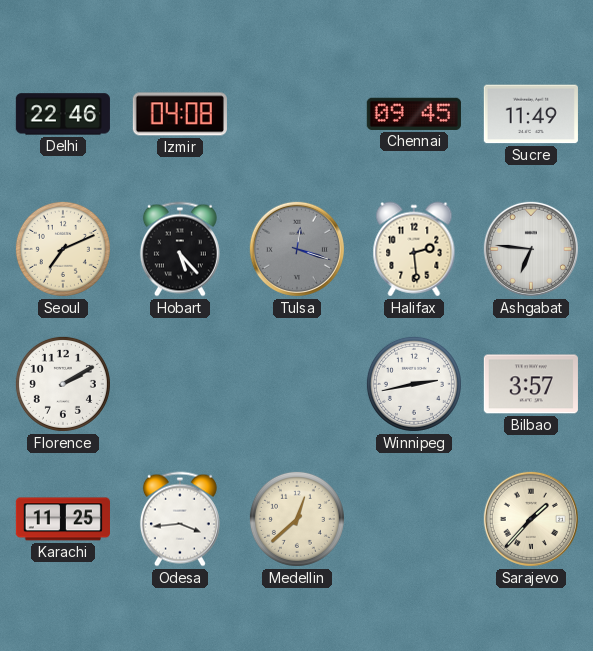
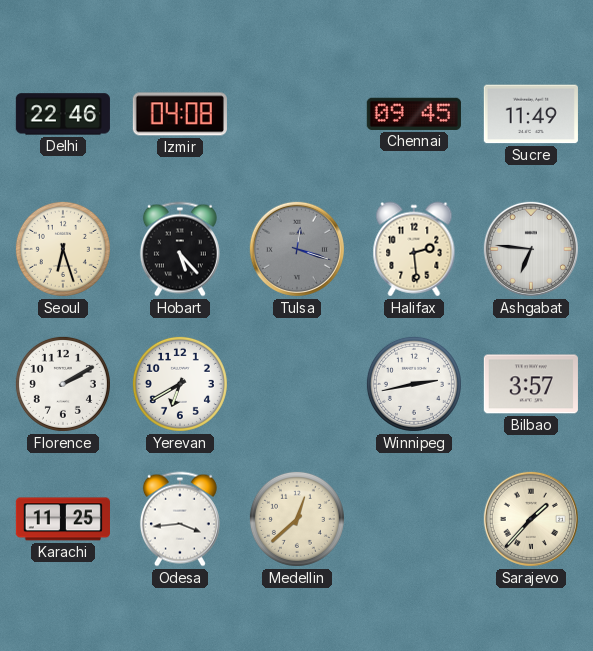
Seoul: 7:11 -> 6:27 (63, 249)
Yerevan: none -> 6:40 (180, 384)
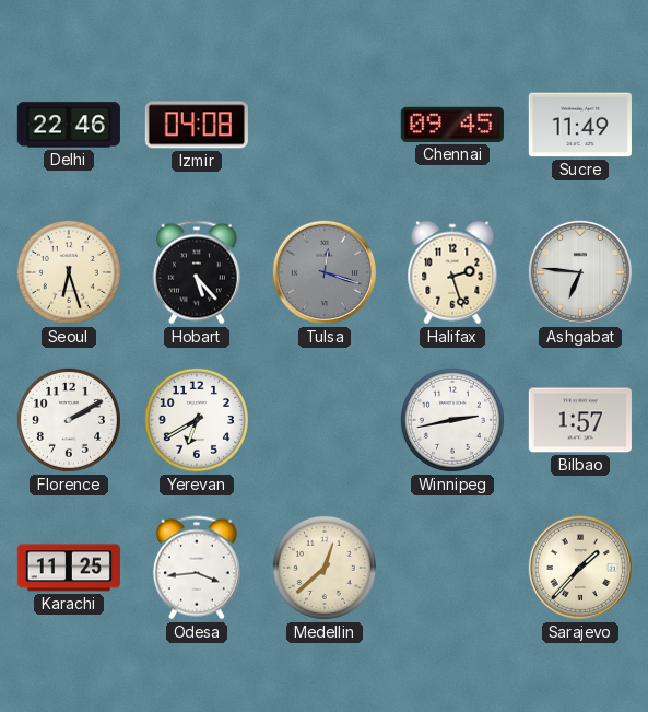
Halifax: 2:29 -> 2:27 (452, 272)
Bilbao: 3:57 -> 1:57 (580, 420)
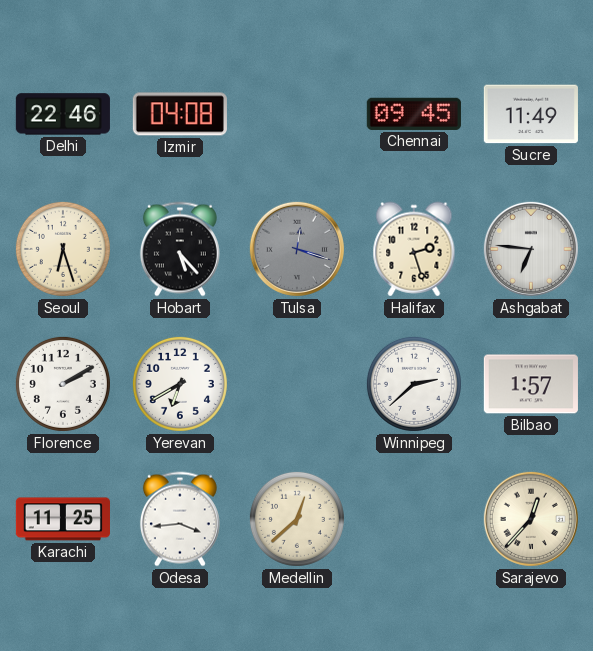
Winnipeg: 2:43 -> 2:38 (414, 384)
Sarajevo: 1:37 -> 12:37 (531, 519)
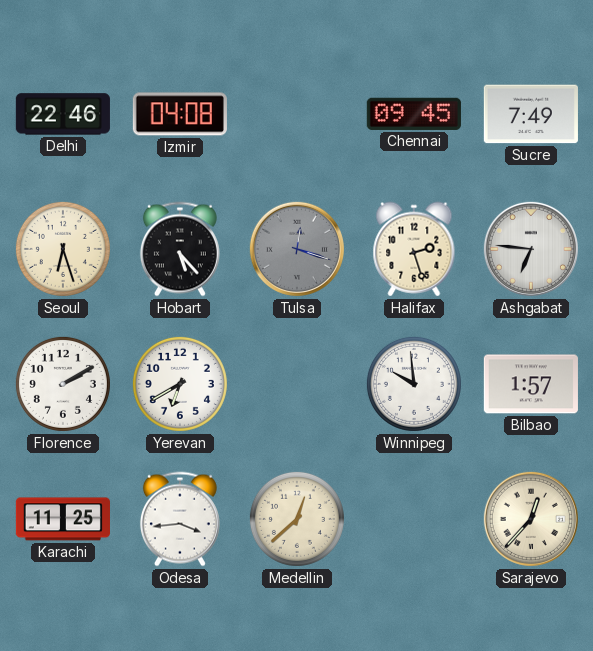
Sucre: 11:49 -> 7:49 (531, 114)
Winnipeg: 2:38 -> 9:59 (414, 384)
